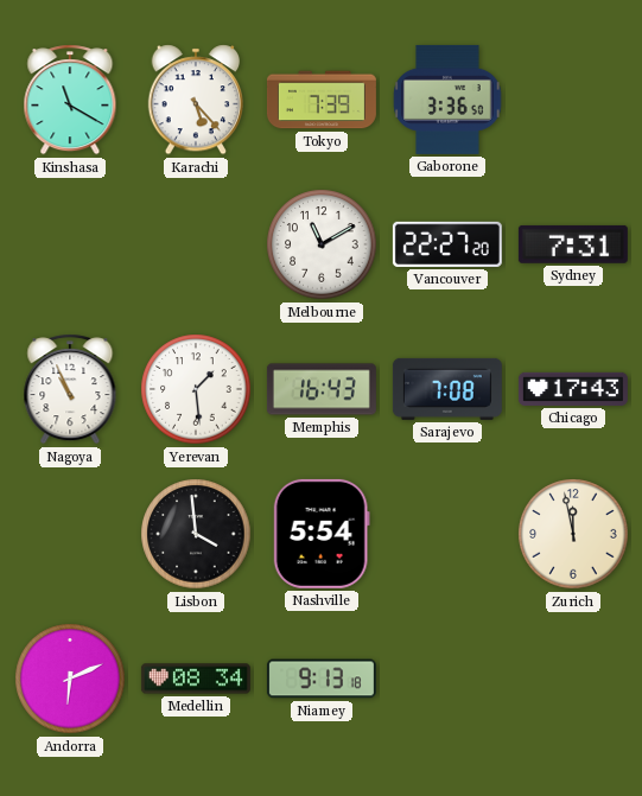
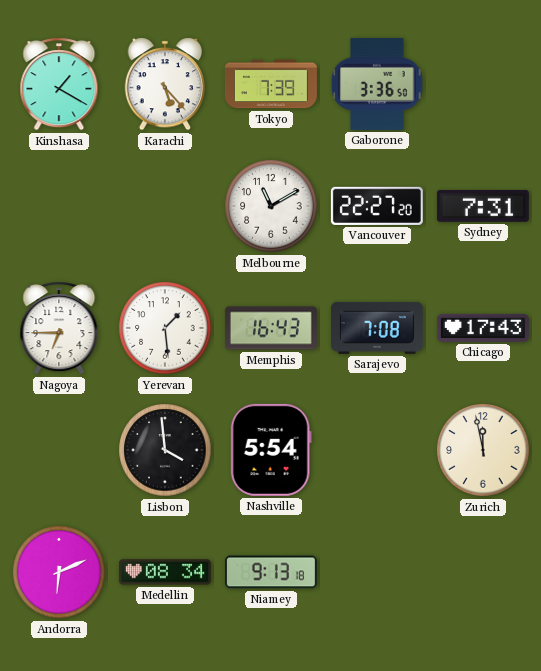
Kinshasa: 11:20 -> 1:20 (59, 84)
Nagoya: 10:56 -> 6:45 (59, 328)
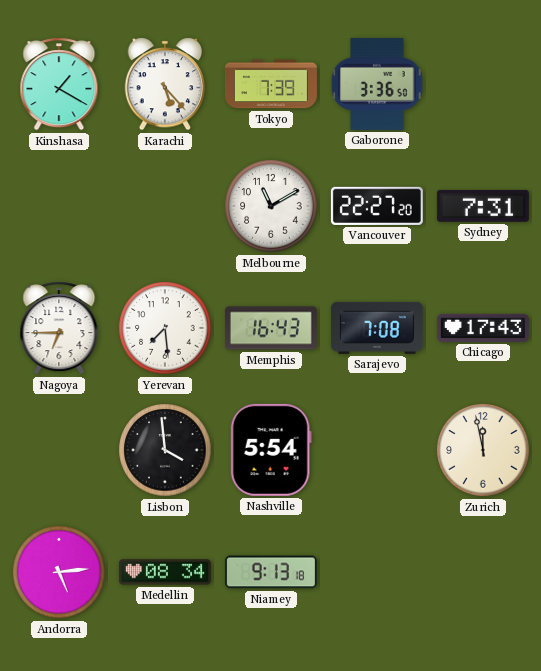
Yerevan: 1:29 -> 7:29 (165, 328)
Andorra: 6:11 -> 5:14 (59, 572)
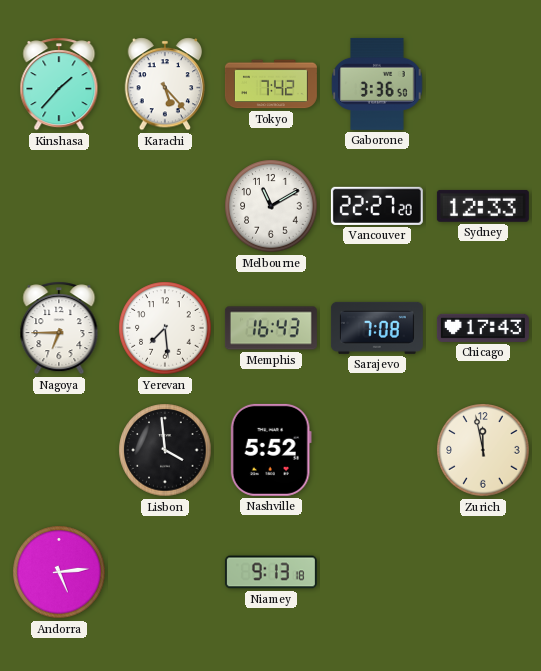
Kinshasa: 1:20 -> 1:37 (59, 84)
Tokyo: 7:39 -> 7:42 (271, 84)
Sydney: 7:31 -> 12:33 (483, 206)
Nashville: 5:54 -> 5:52 (271, 450)
Medellin: 08:34 -> none (165, 572)
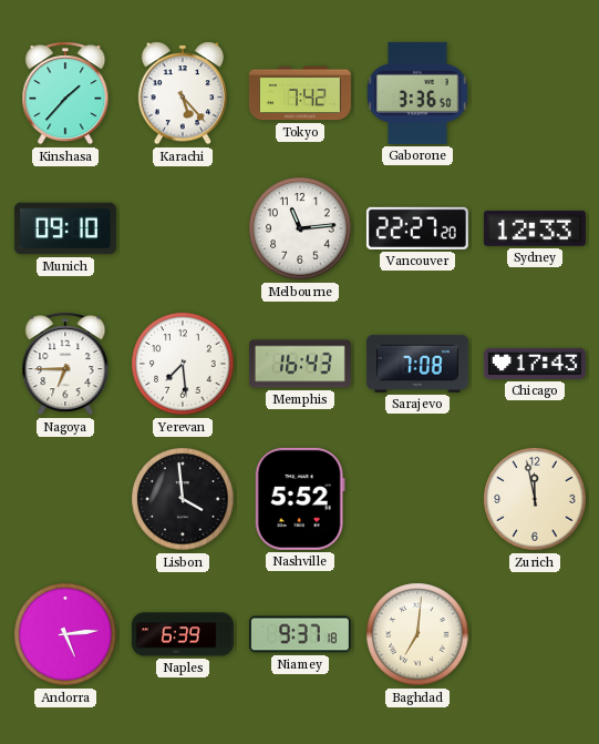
Munich: none -> 09:10 (65, 228)
Melbourne: 11:10 -> 11:14 (300, 228)
Naples: none -> 6:39 (183, 634)
Niamey: 9:13 -> 9:37 (300, 634)
Baghdad: none -> 7:01 (417, 634)
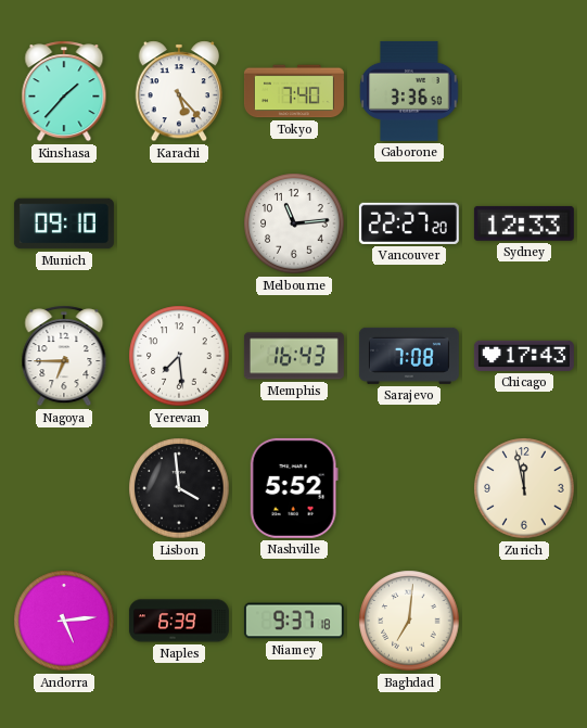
Tokyo: 7:42 -> 7:40 (294, 91)
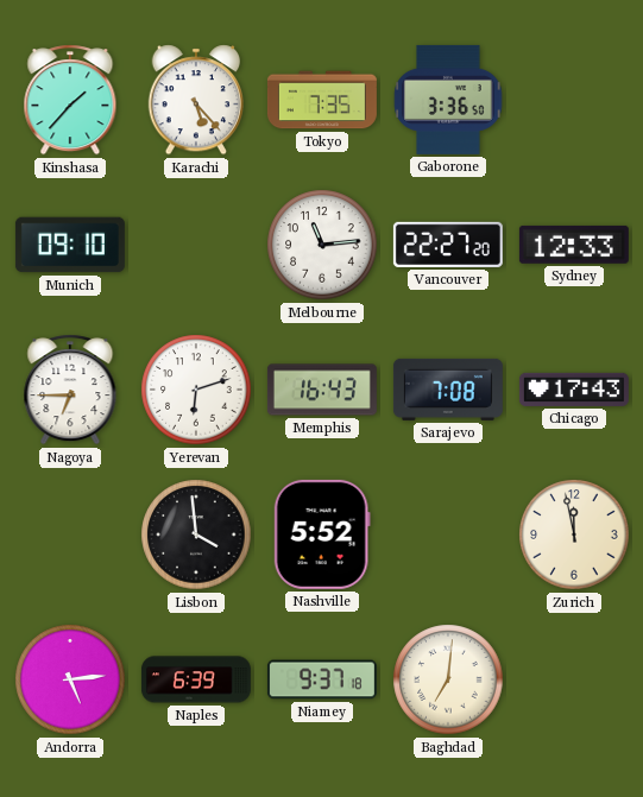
Tokyo: 7:40 -> 7:35 (322, 100)
Yerevan: 7:29 -> 6:12 (196, 390)
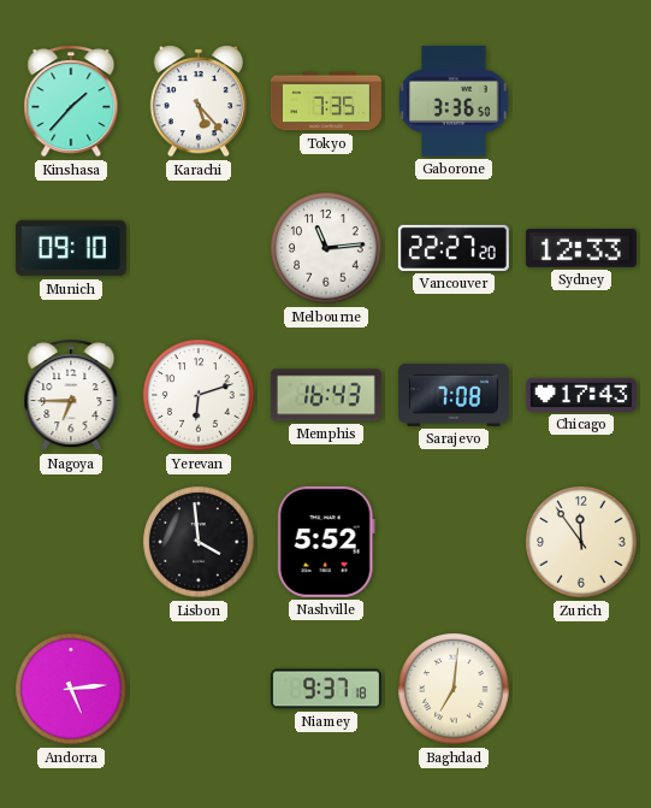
Zurich: 11:58 -> 11:54 (581, 542)
Naples: 6:39 -> none (196, 679)
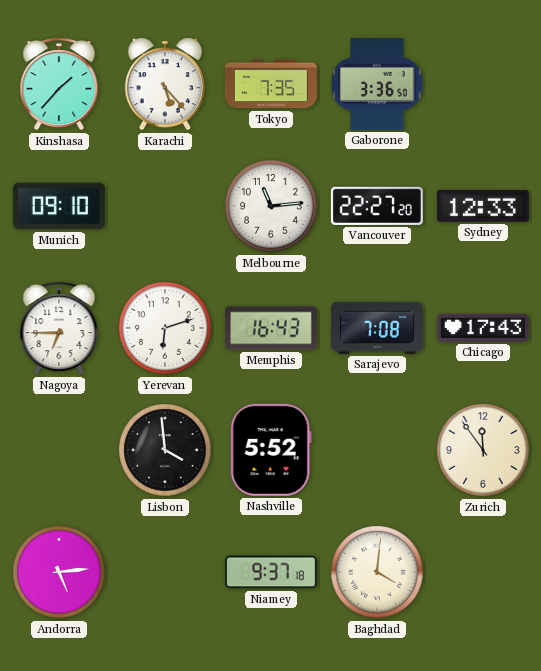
Baghdad: 7:01 -> 4:01 (377, 572)
